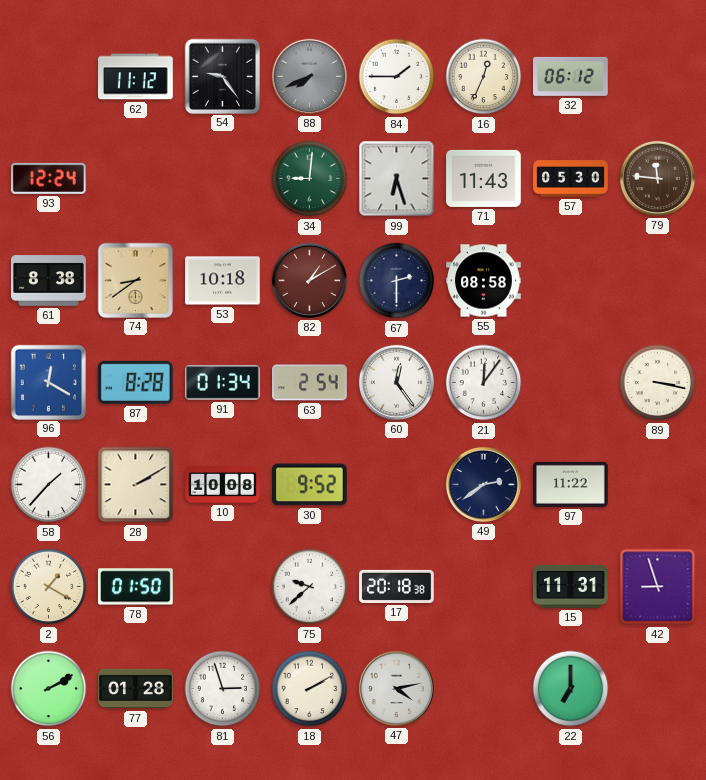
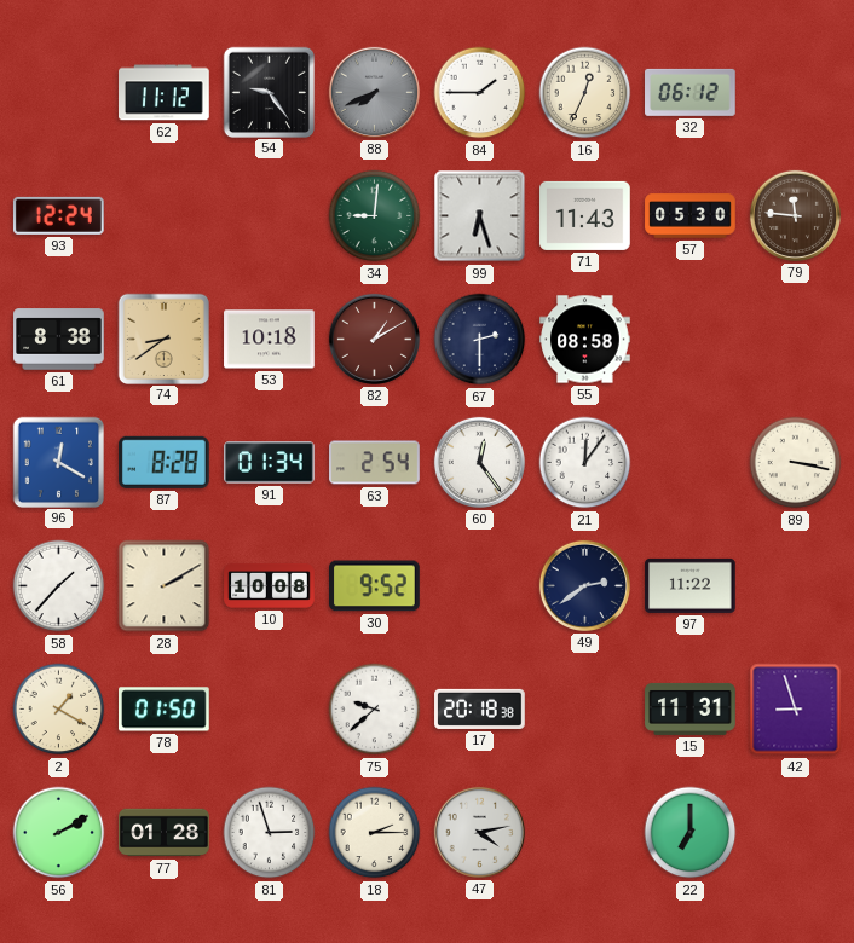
18: 2:10 -> 2:15 (375, 833)
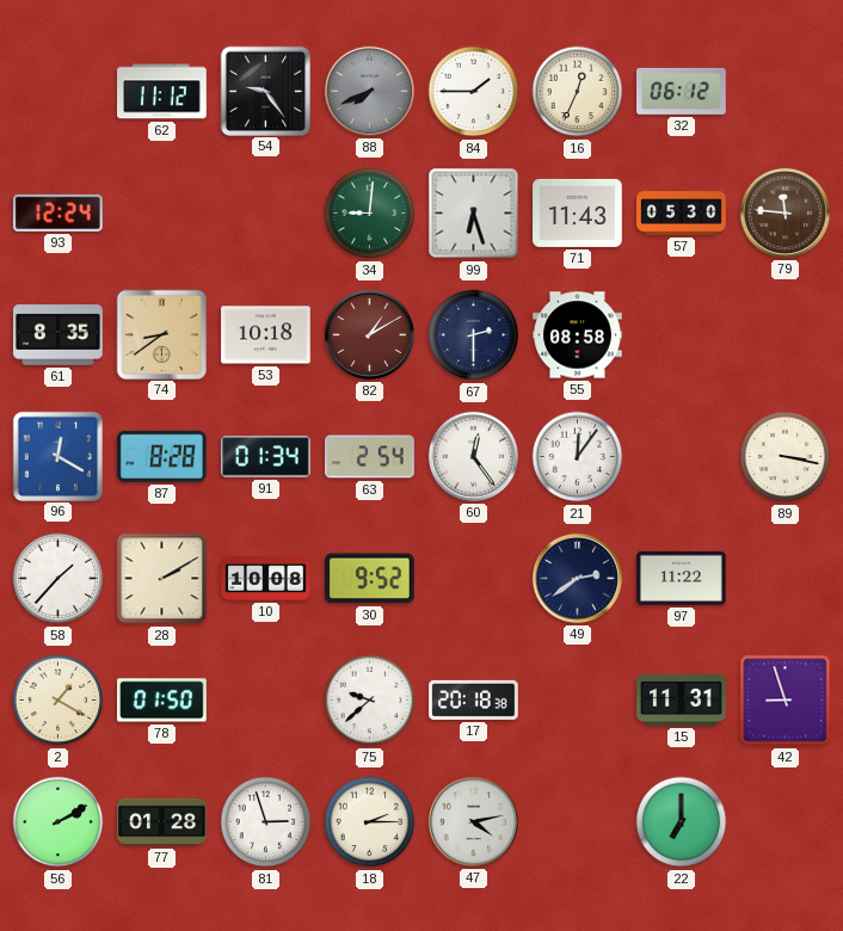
61: 8:38 -> 8:35 (59, 335)
